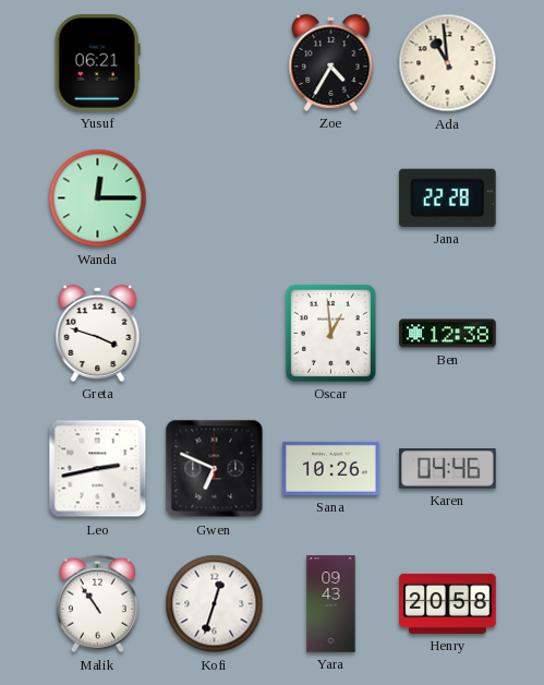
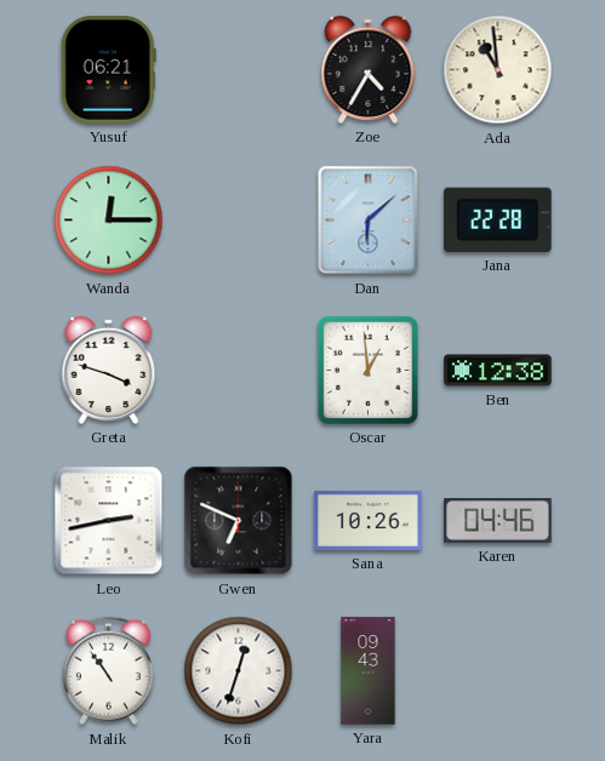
Dan: none -> 6:08 (369, 221)
Henry: 20:58 -> none (448, 603)
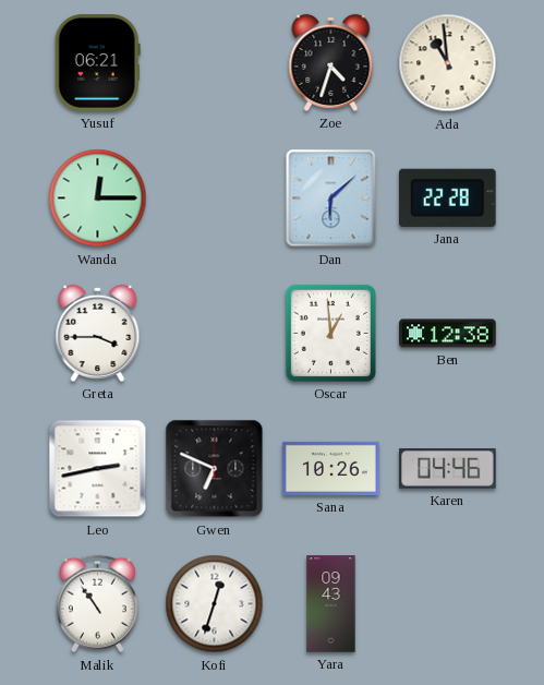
Zoe: 4:35 -> 4:33 (331, 62)
Greta: 3:48 -> 3:45 (98, 333)
